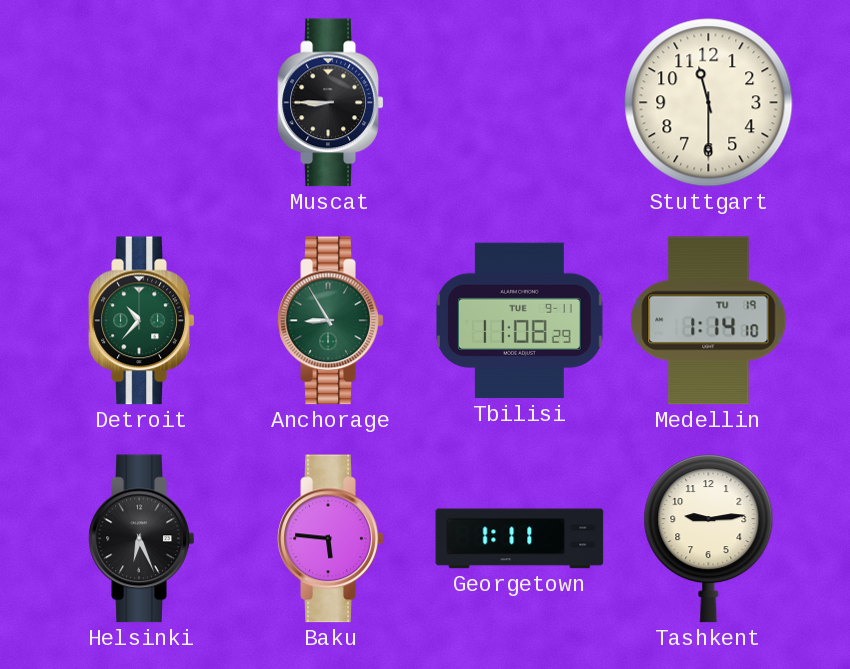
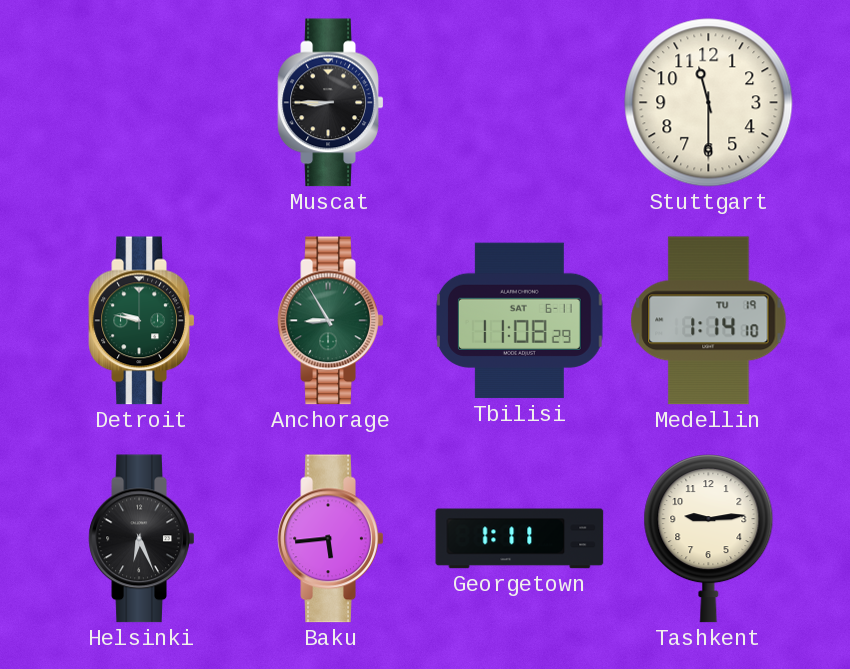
Detroit: 10:37 -> 9:47 (142, 321)
Tbilisi date: TUE 9-11 -> SAT 6-11 (519, 321)
Baku: 5:46 -> 5:44 (331, 539)
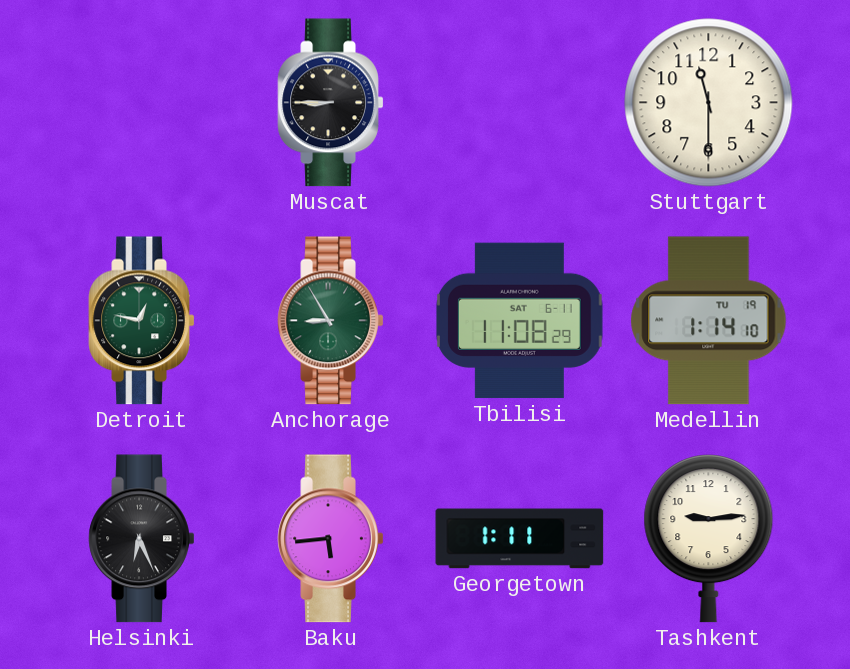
Detroit: 9:47 -> 12:47 (142, 321)
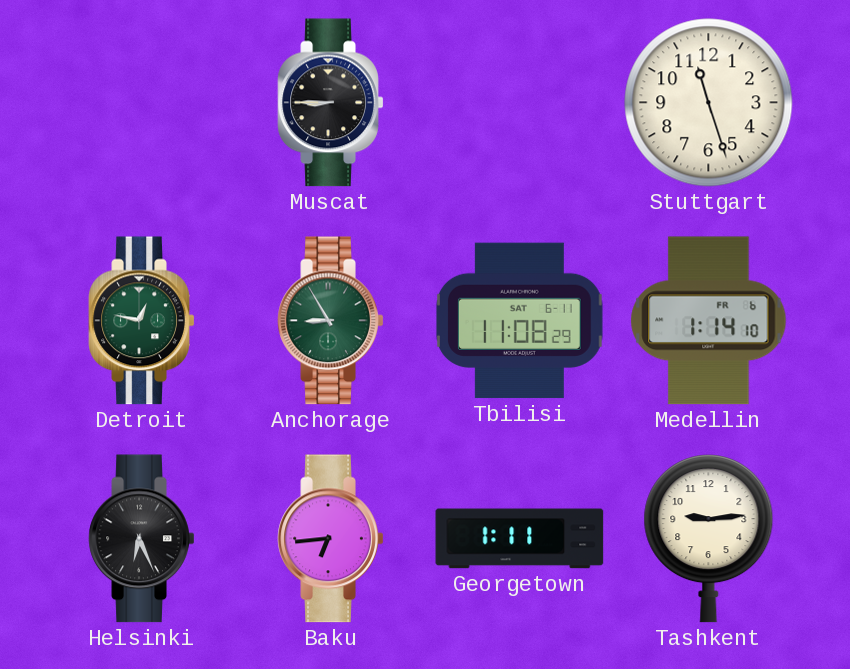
Stuttgart: 11:30 -> 11:27 (709, 103)
Medellin date: TU 19 -> FR 6 (709, 321)
Baku: 5:44 -> 6:44 (331, 539)
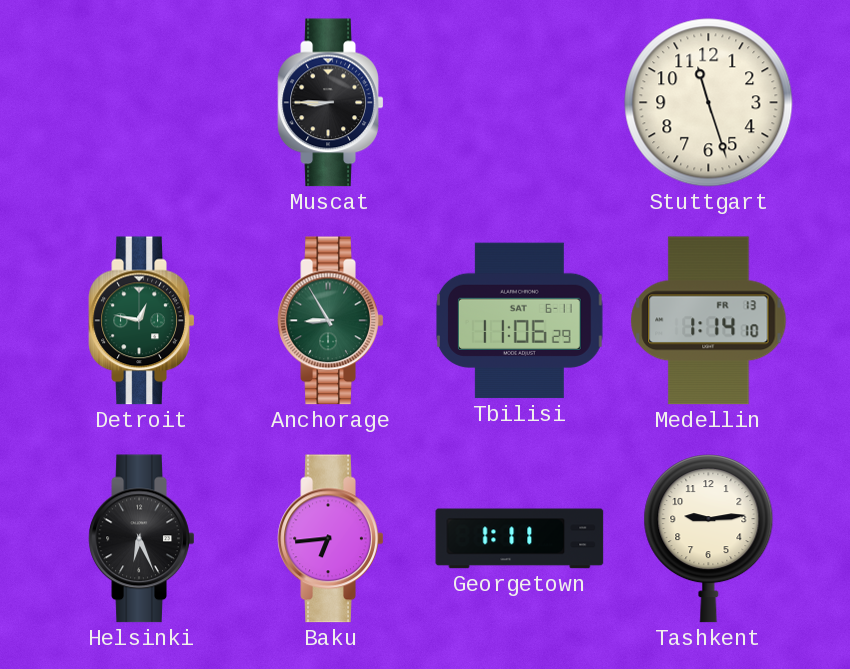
Tbilisi: 11:08 -> 11:06 (519, 321)
Medellin date: FR 6 -> FR 13 (709, 321)
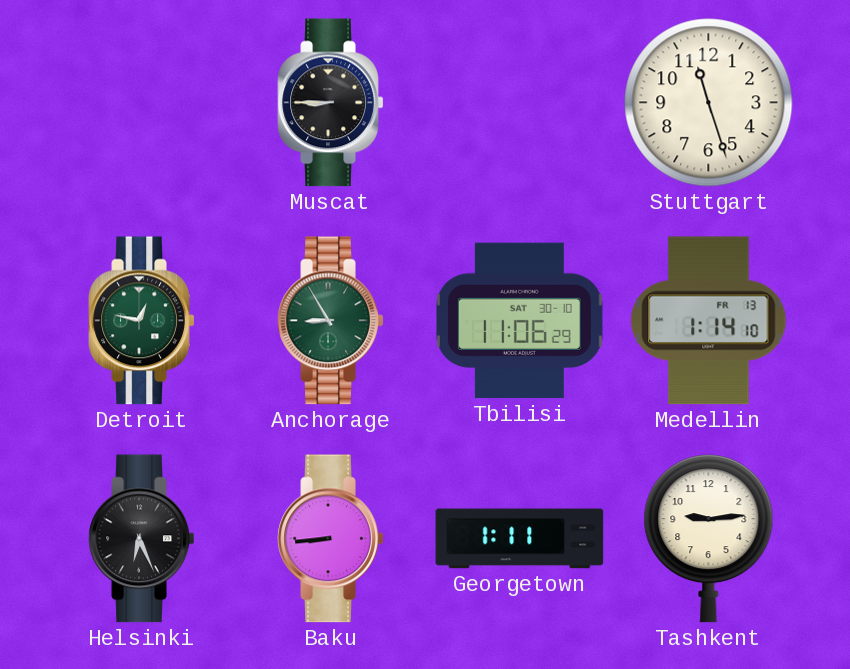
Tbilisi date: SAT 6-11 -> SAT 30-10 (519, 321)
Baku: 6:44 -> 8:44 (331, 539)
